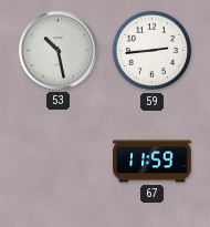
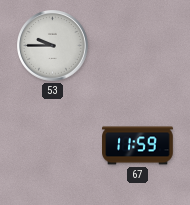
53: 10:28 -> 9:45 (53, 46)
59: 2:44 -> none (153, 51)
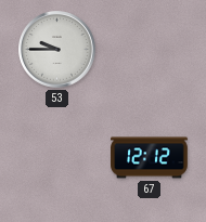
67: 11:59 -> 12:12 (150, 158)
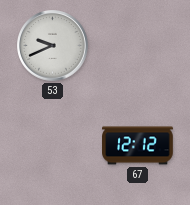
53: 9:45 -> 9:41 (53, 46)
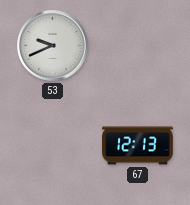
67: 12:12 -> 12:13 (138, 146)
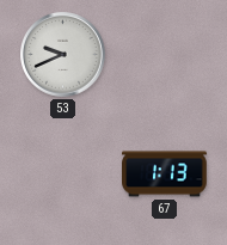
67: 12:13 -> 1:13 (165, 174)
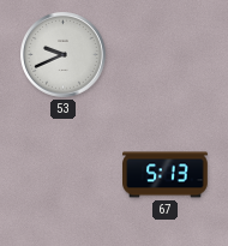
67: 1:13 -> 5:13 (166, 175)
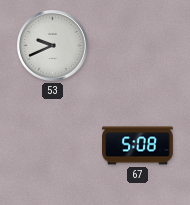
67: 5:13 -> 5:08 (138, 146)
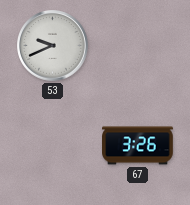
67: 5:08 -> 3:26 (138, 146)
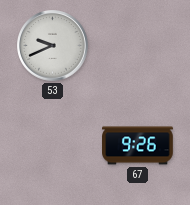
67: 3:26 -> 9:26 (138, 146)
